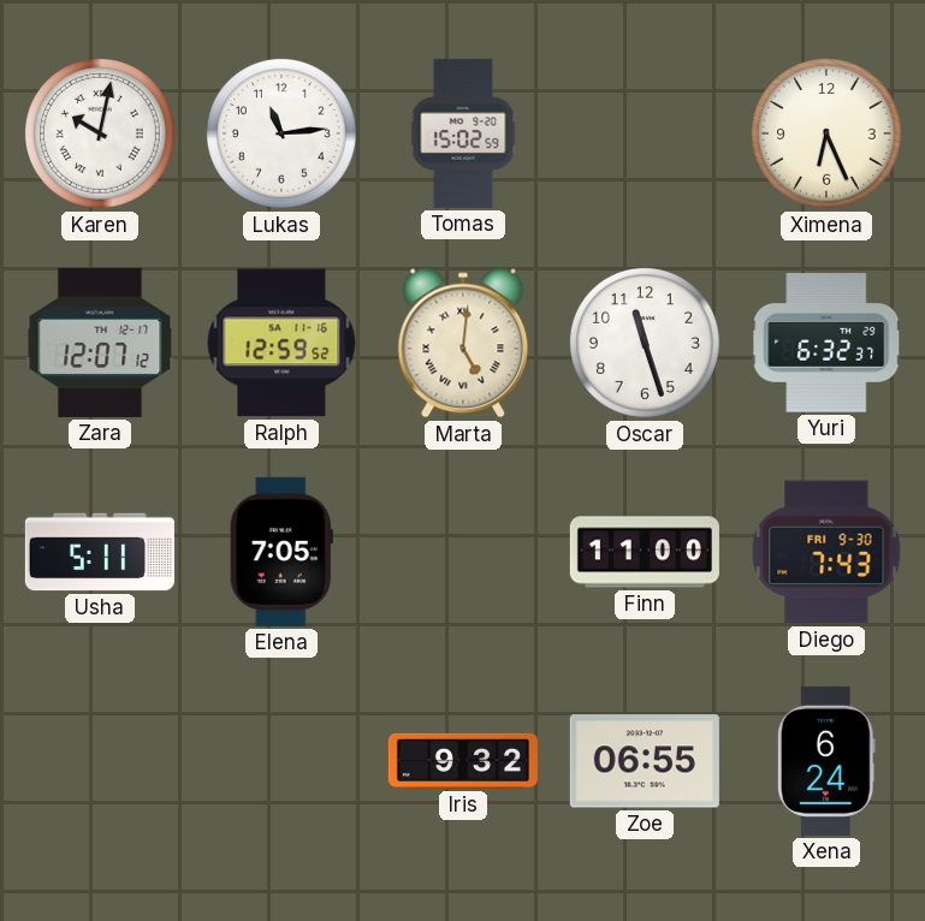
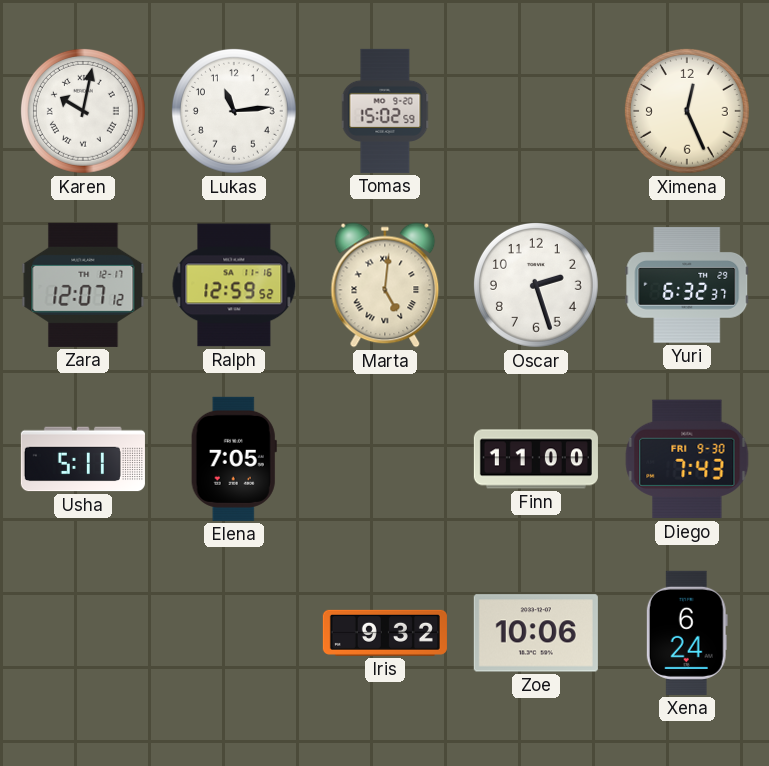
Ximena: 6:26 -> 12:26 (687, 111)
Oscar: 11:27 -> 2:27 (536, 285)
Zoe: 06:55 -> 10:06 (536, 633)
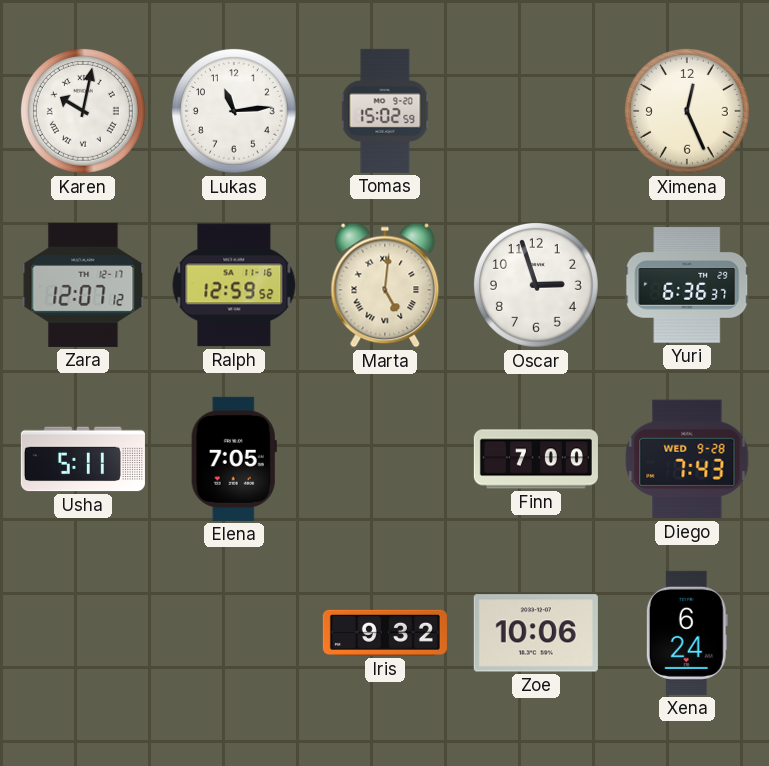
Oscar: 2:27 -> 2:57 (536, 285)
Yuri: 6:32 -> 6:36 (687, 285)
Finn: 11:00 -> 7:00 (536, 459)
Diego date: FRI 9-30 -> WED 9-28 (687, 459)
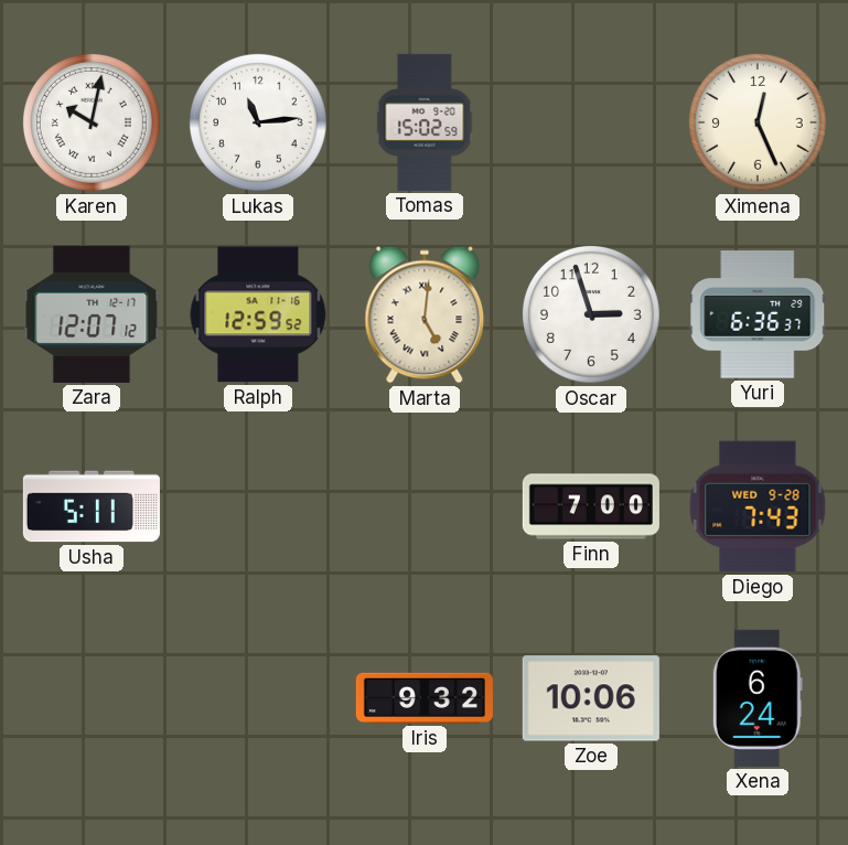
Elena: 7:05 -> none (234, 459)
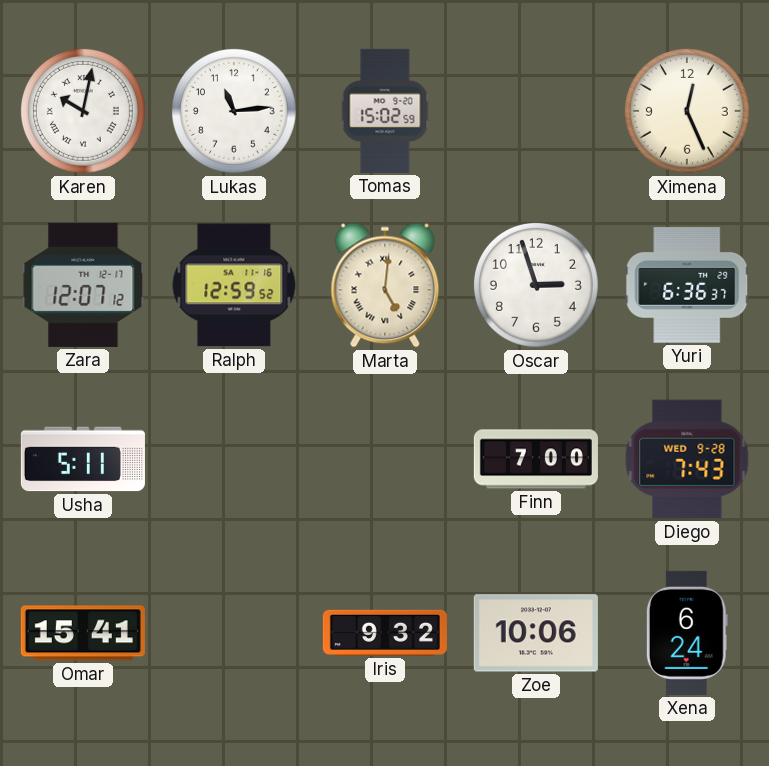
Omar: none -> 15:41 (83, 633)
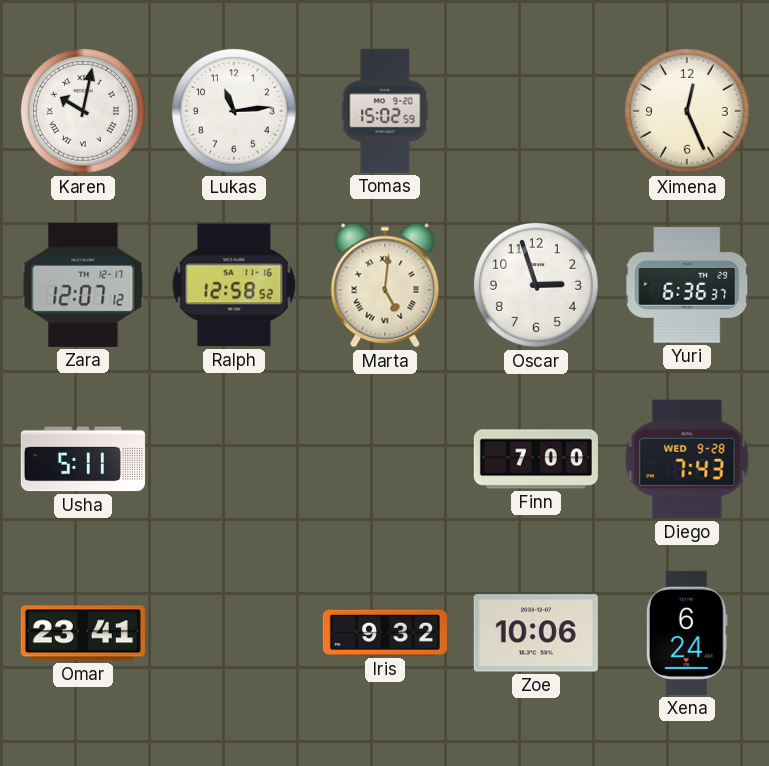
Ralph: 12:59 -> 12:58 (234, 285)
Omar: 15:41 -> 23:41 (83, 633)
